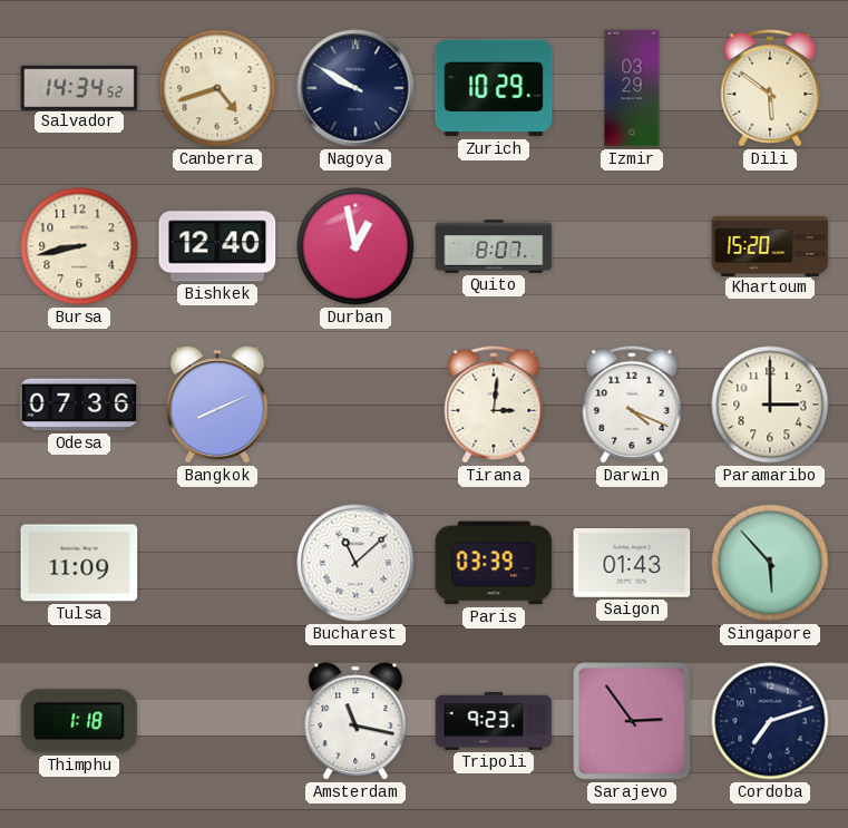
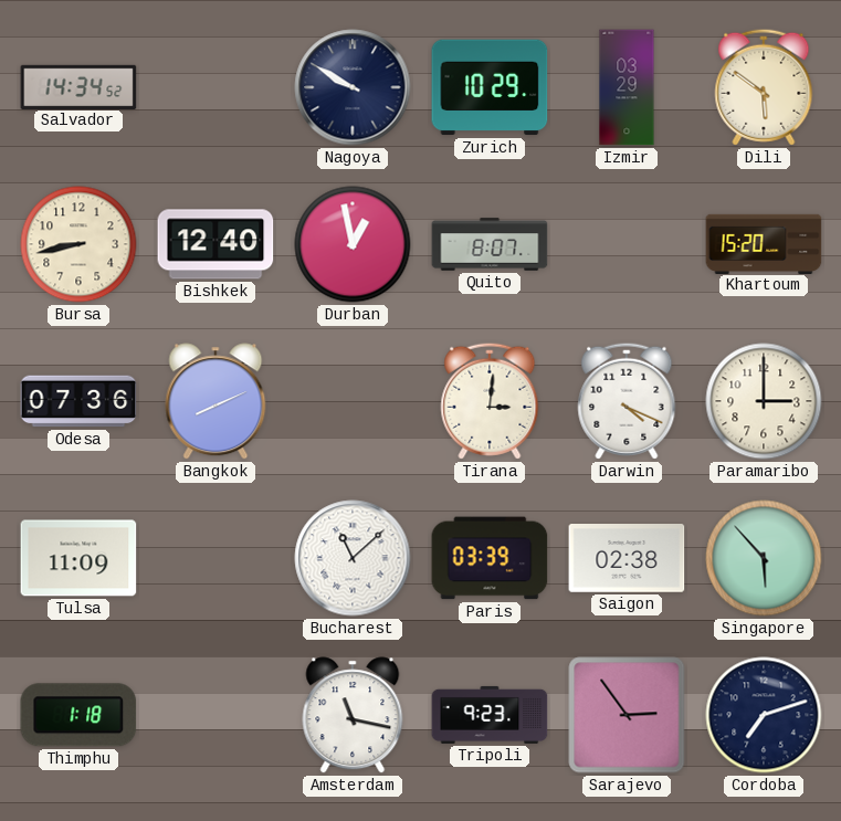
Canberra: 4:42 -> none (217, 88)
Saigon: 01:43 -> 02:38 (627, 559)
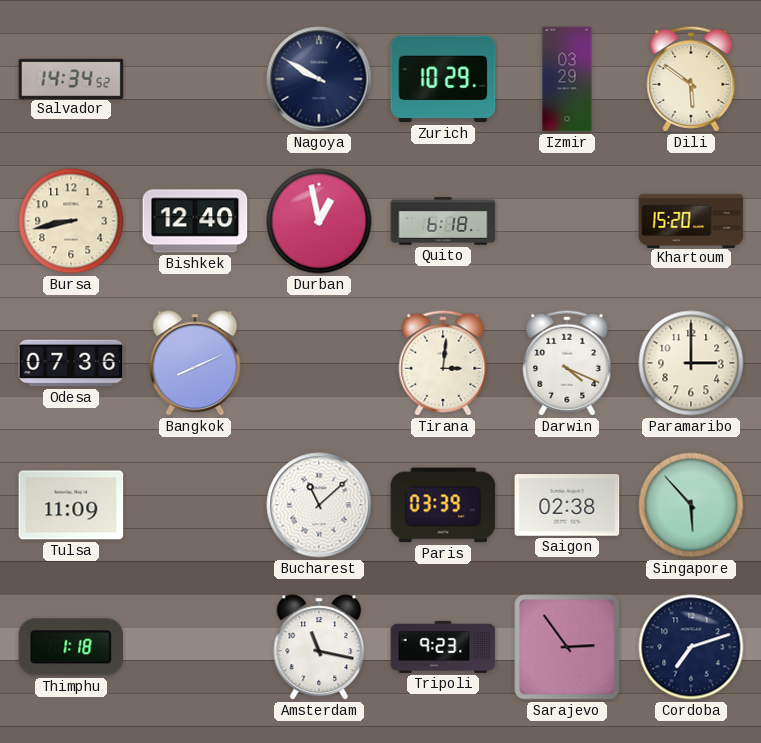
Quito: 8:07 -> 6:18 (443, 221)
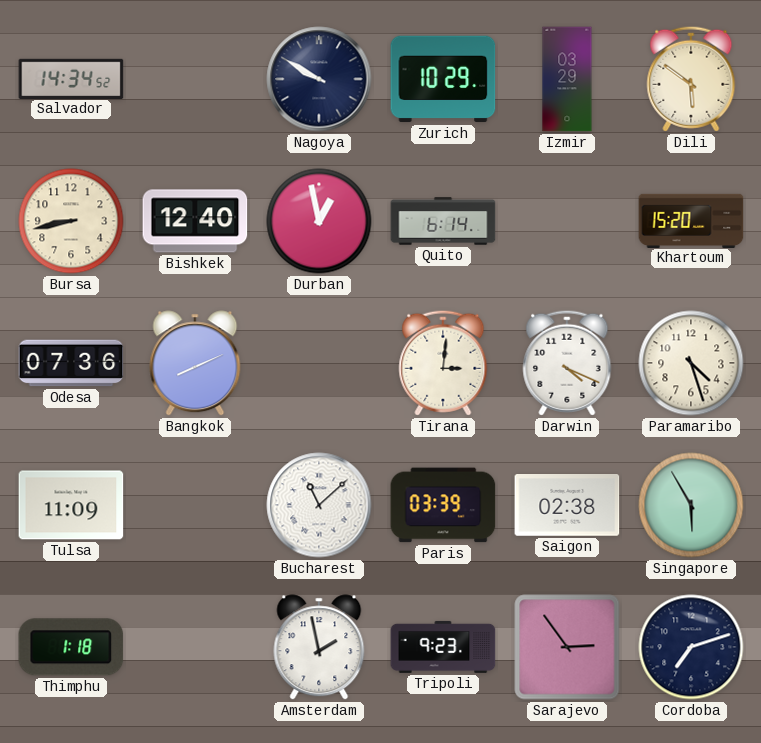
Quito: 6:18 -> 6:14 (443, 221)
Paramaribo: 3:00 -> 4:27 (691, 363)
Singapore: 5:53 -> 5:55 (691, 505)
Amsterdam: 11:17 -> 1:58 (319, 647)
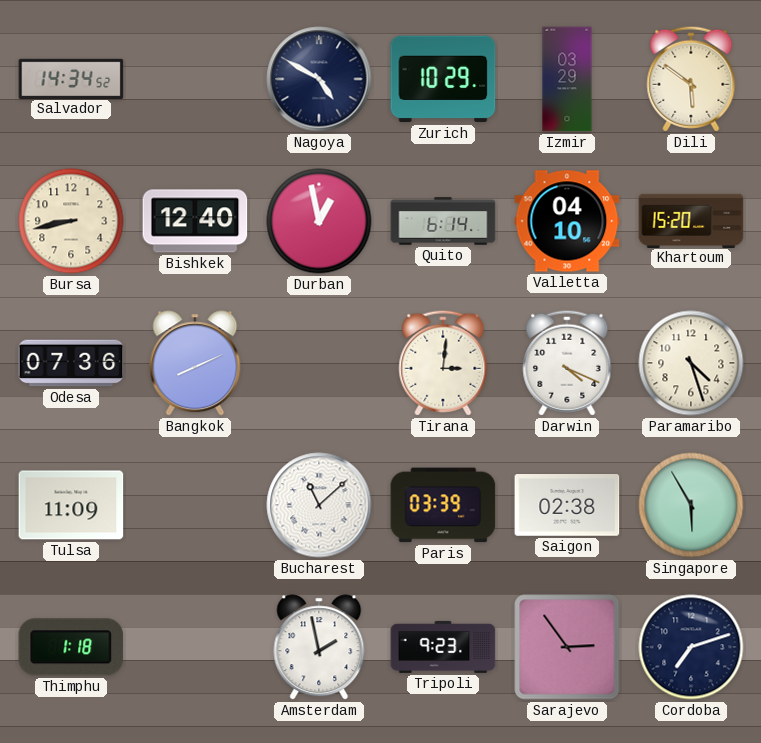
Nagoya: 9:50 -> 4:50 (319, 79)
Valletta: none -> 04:10 (567, 221)
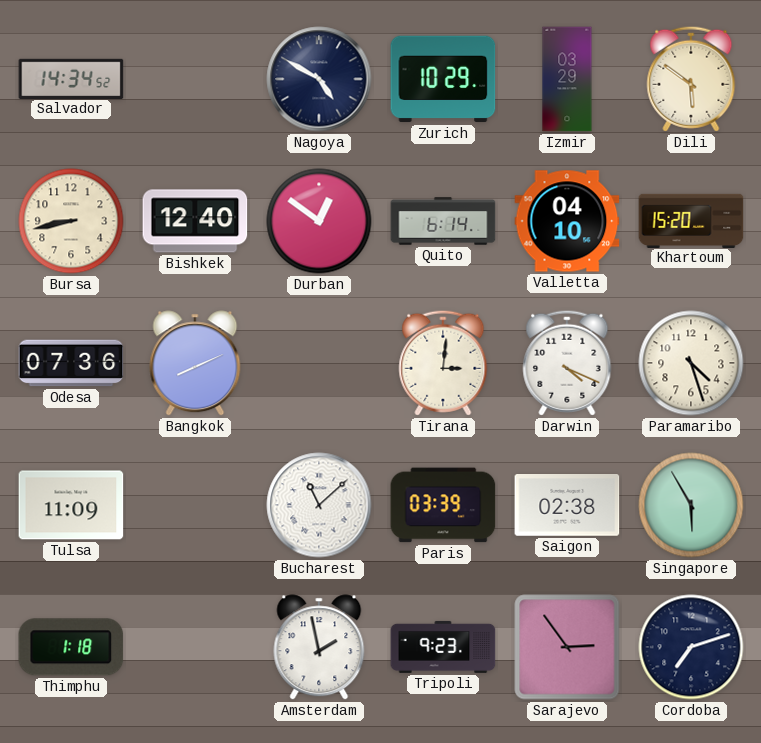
Durban: 12:58 -> 12:51 (319, 221)
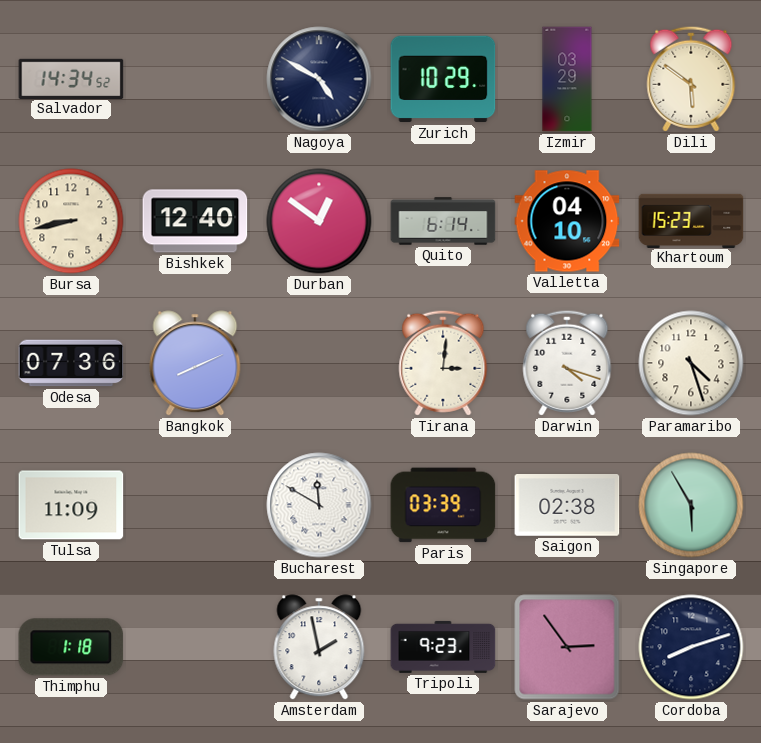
Khartoum: 15:20 -> 15:23 (691, 220)
Darwin: 4:19 -> 4:18 (567, 363)
Bucharest: 11:08 -> 11:50 (319, 505)
Cordoba: 7:12 -> 8:12 (691, 647)
